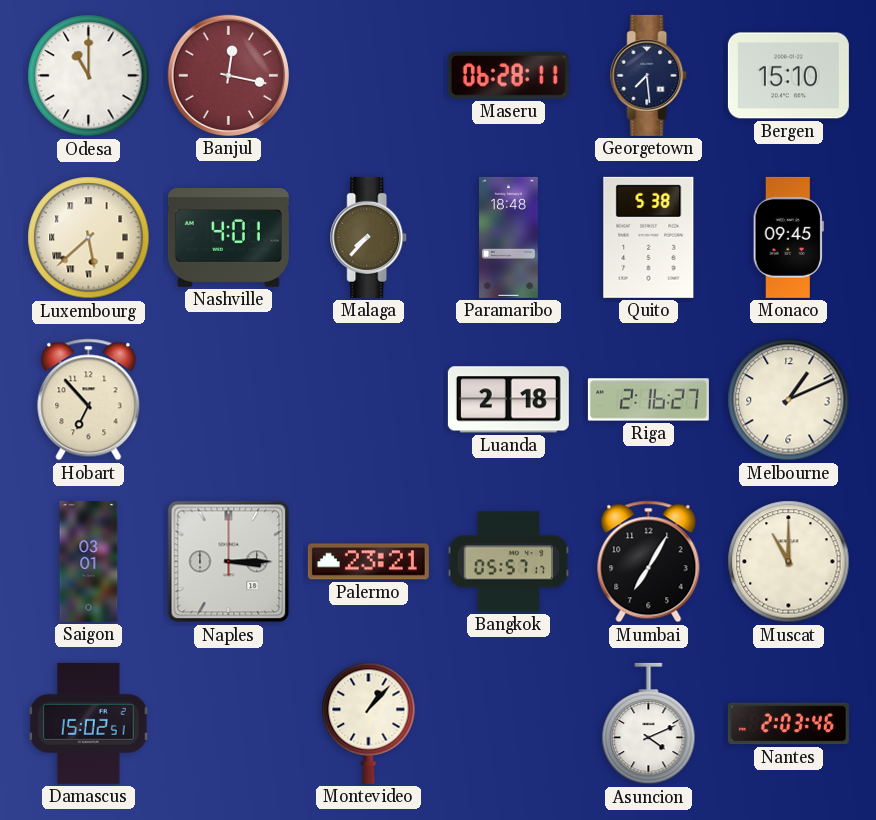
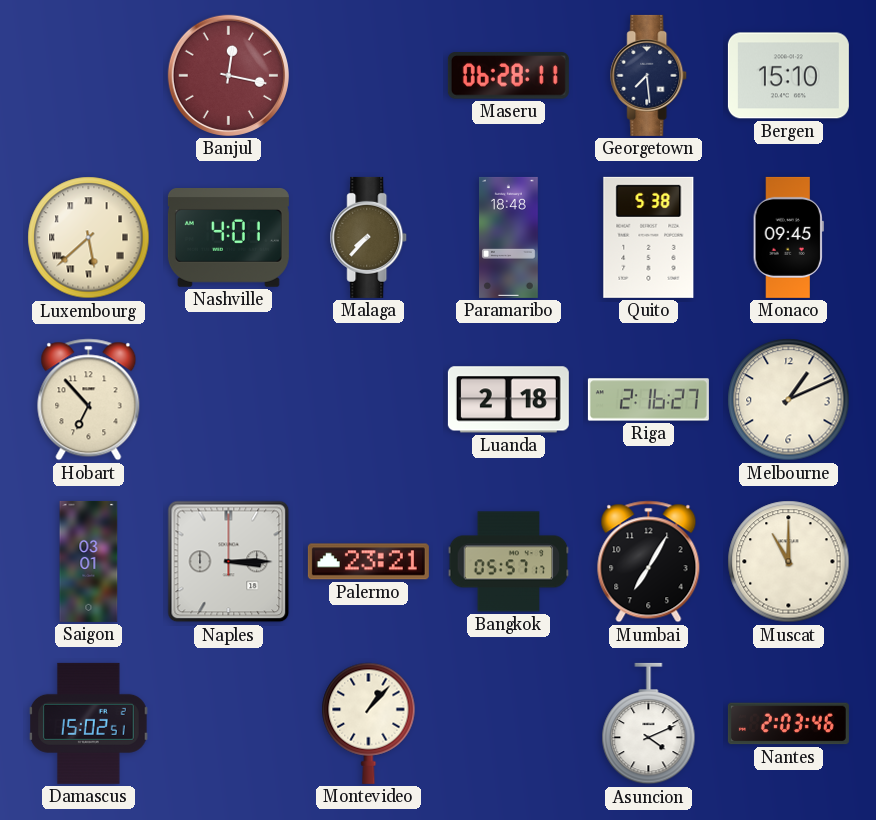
Odesa: 11:00 -> none (89, 76)
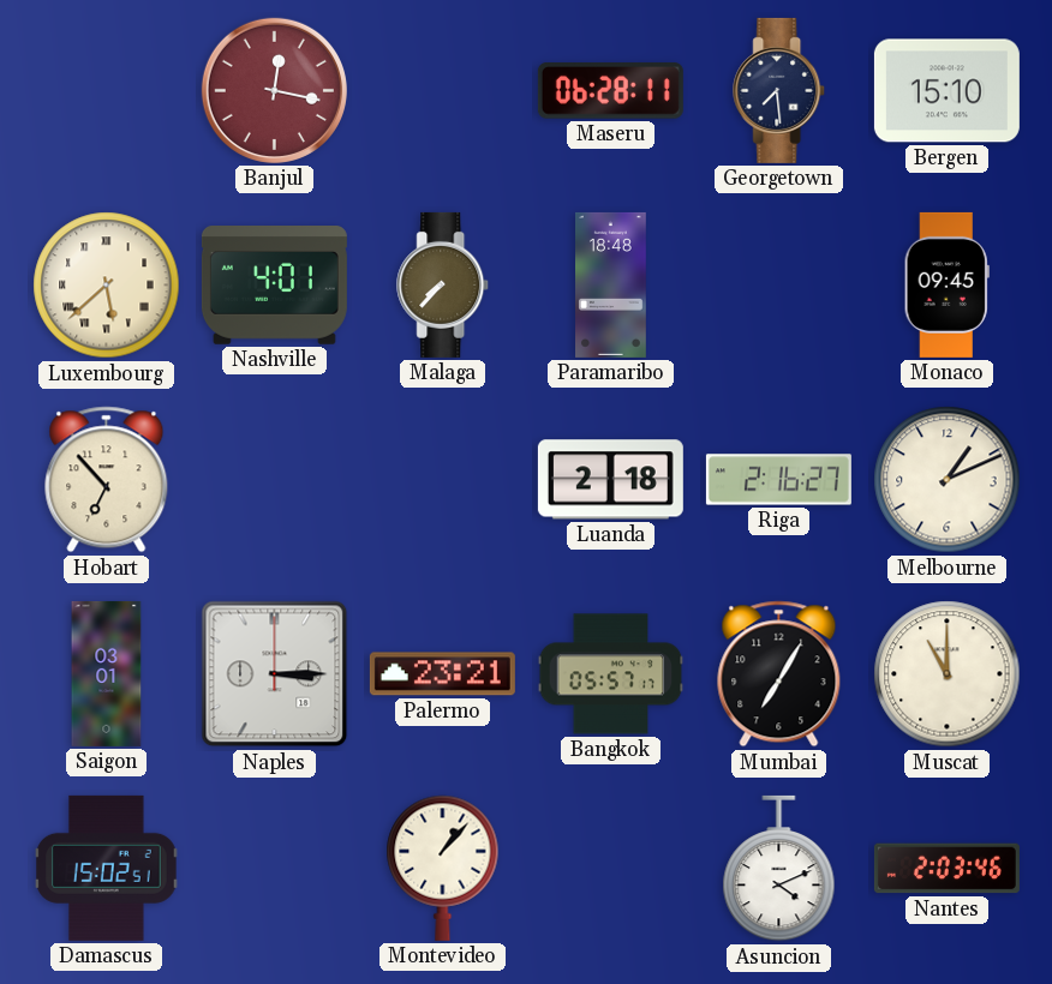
Quito: 5:38 -> none (649, 237)
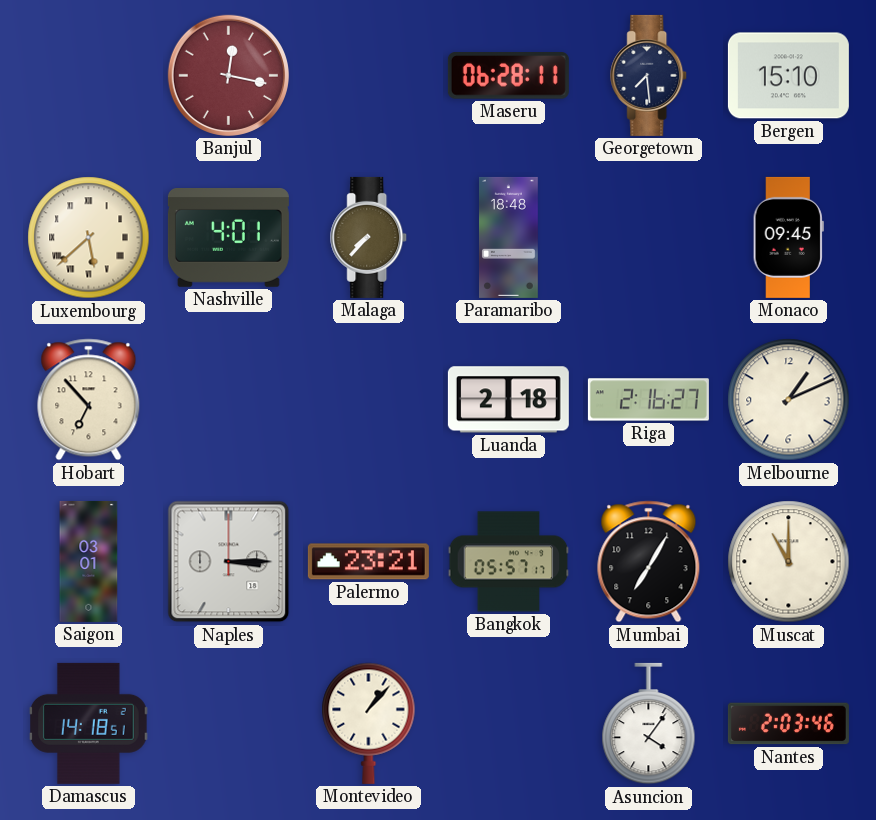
Damascus: 15:02 -> 14:18 (89, 723)
Asuncion: 4:11 -> 4:06 (649, 724)
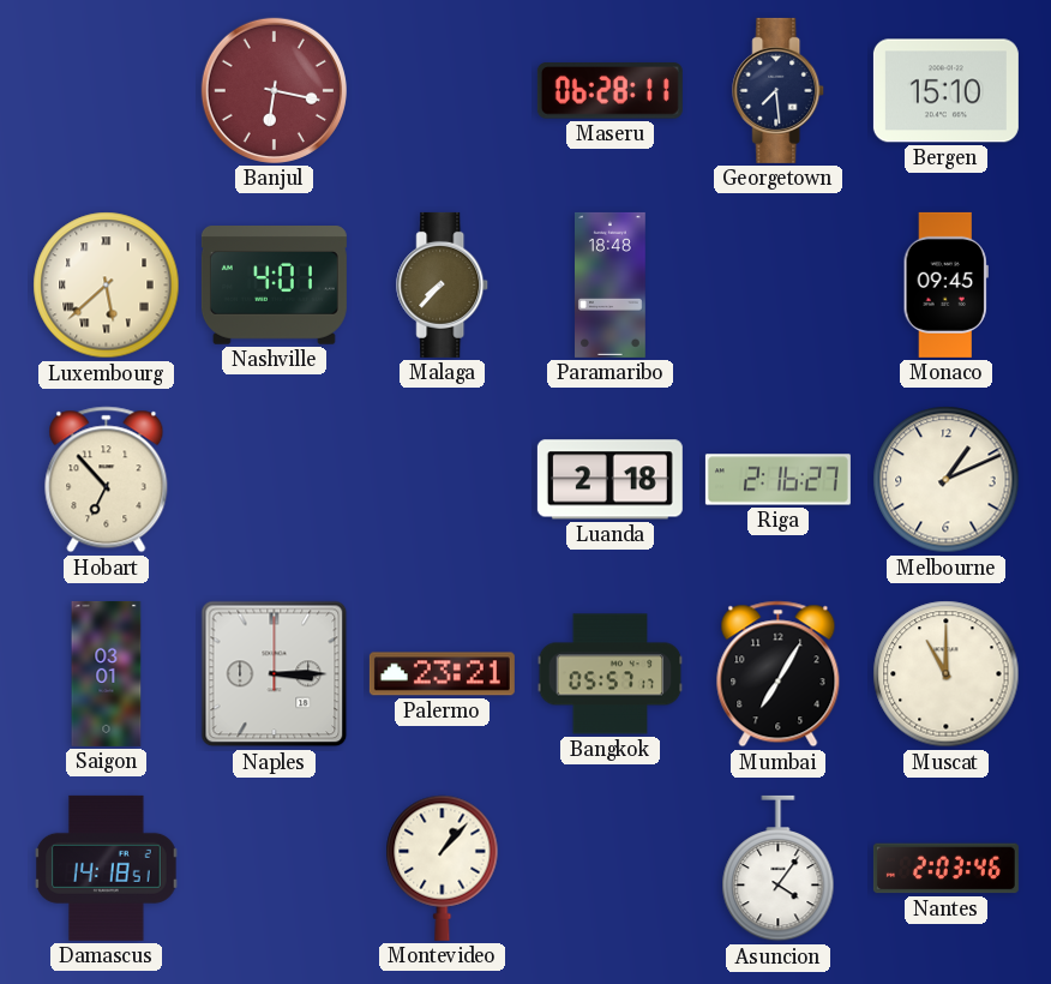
Banjul: 12:17 -> 6:17 (274, 90)
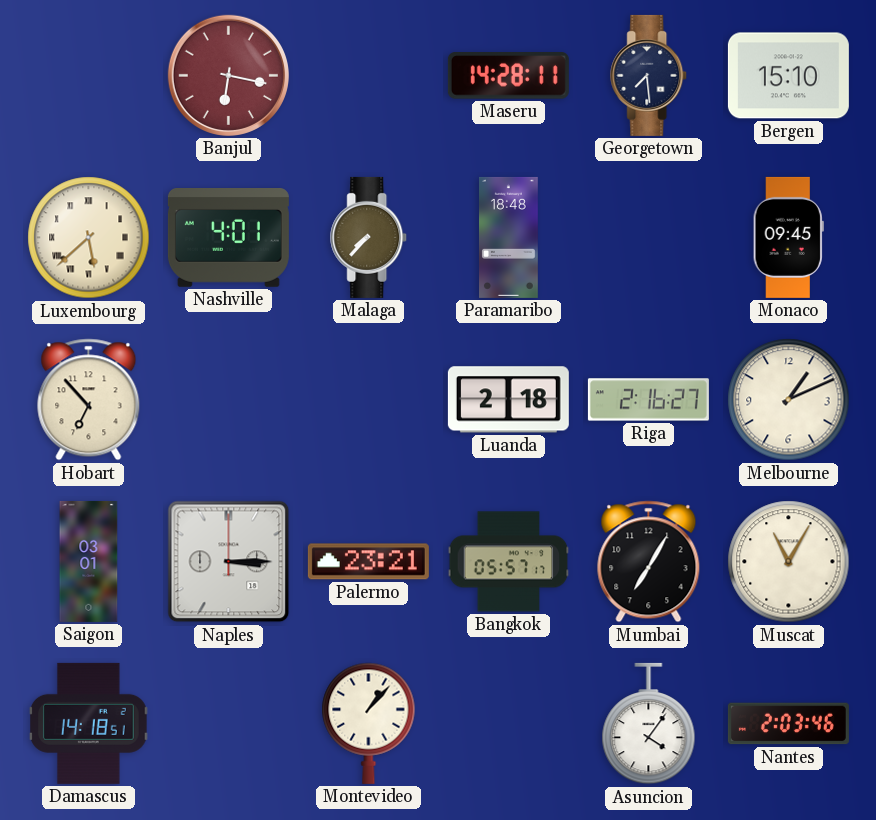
Maseru: 06:28 -> 14:28 (508, 76)
Muscat: 11:00 -> 11:05 (789, 562)
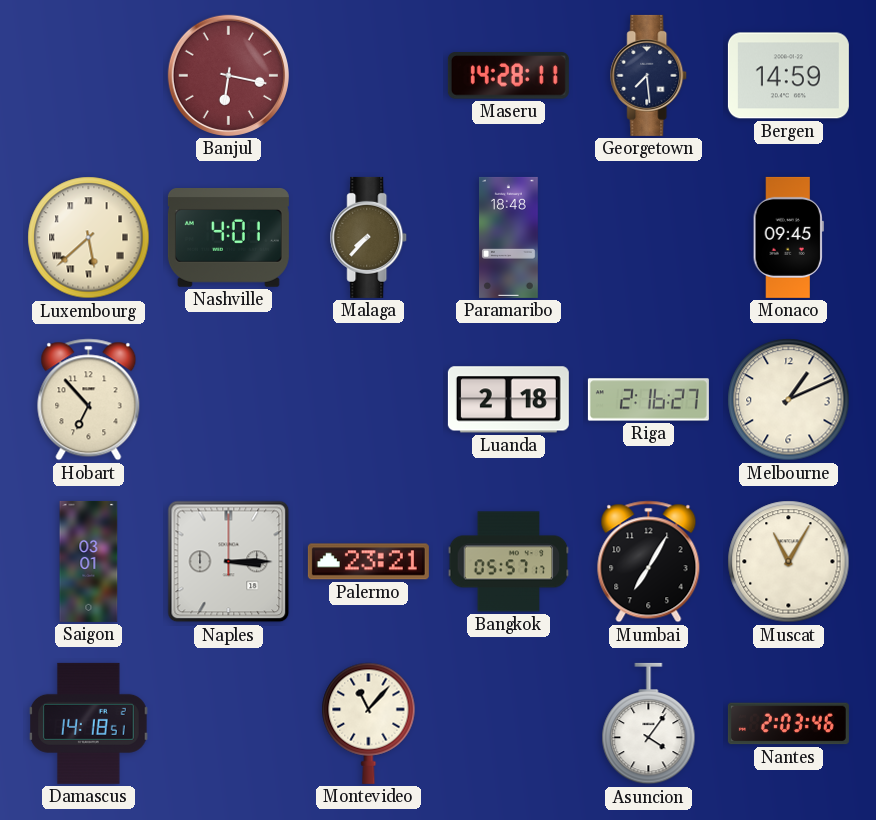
Bergen: 15:10 -> 14:59 (788, 76)
Montevideo: 1:07 -> 11:07 (369, 723)
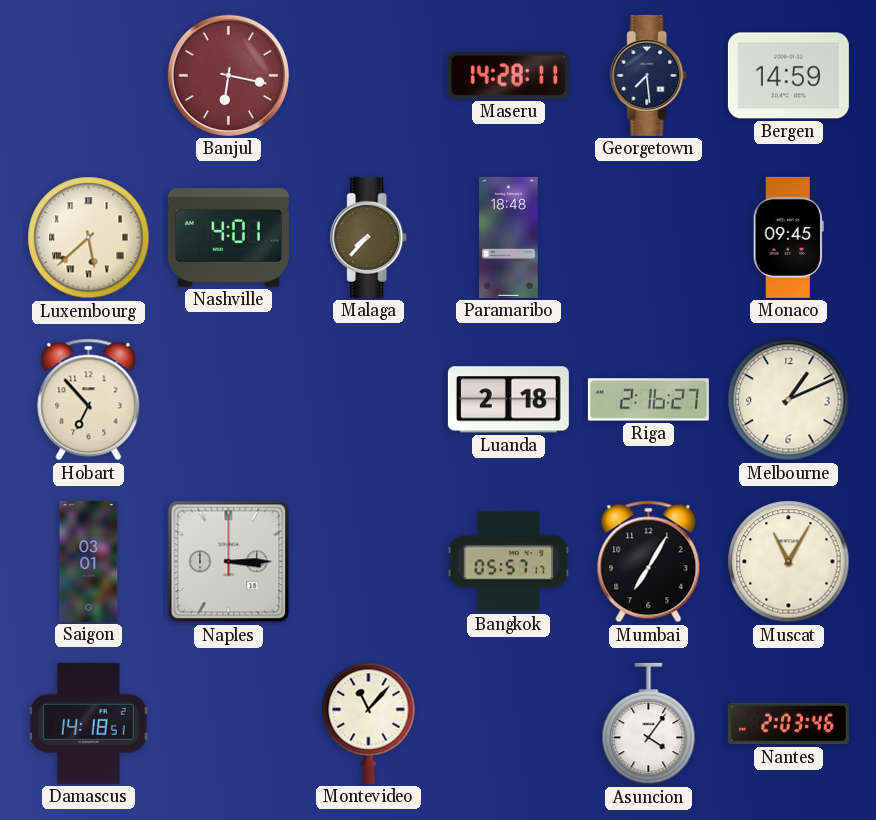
Palermo: 23:21 -> none (368, 562)
